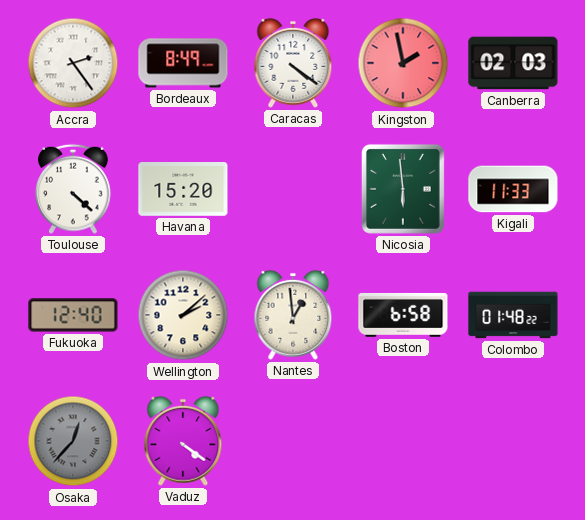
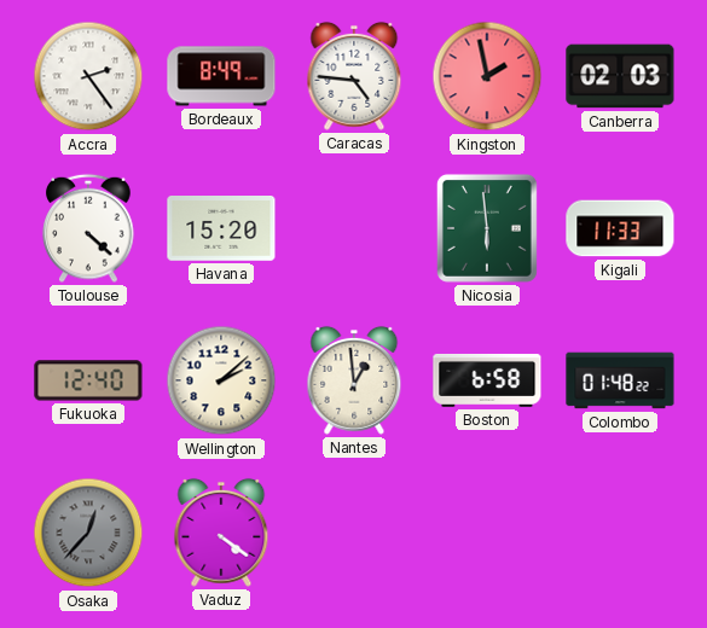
Caracas: 4:21 -> 4:46 (354, 76)
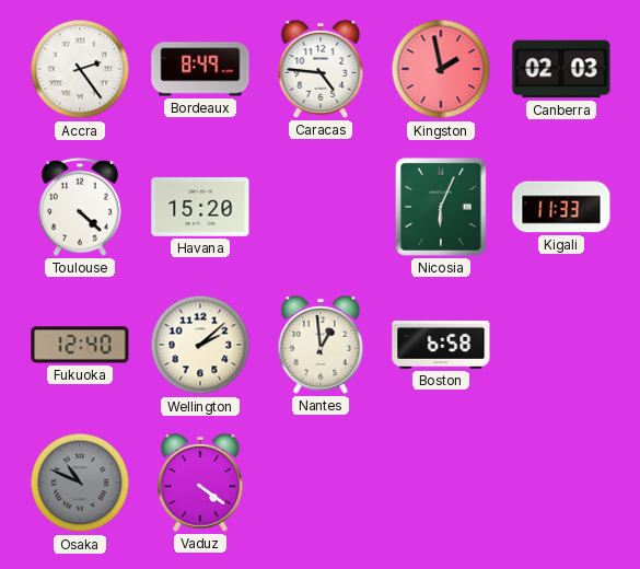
Nicosia: 5:59 -> 6:04 (441, 207)
Colombo: 01:48 -> none (620, 380)
Osaka: 12:37 -> 10:49 (80, 483)
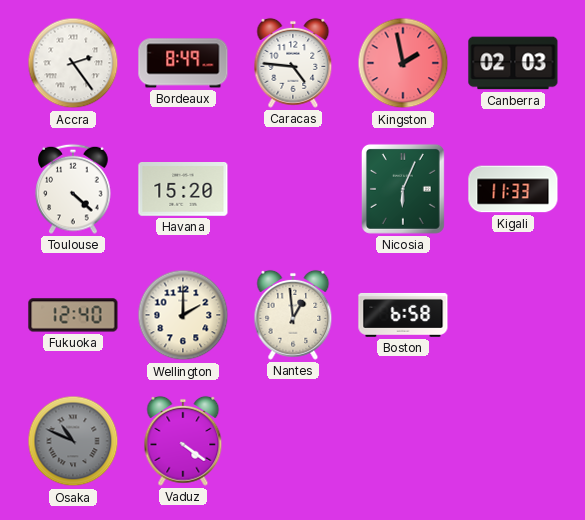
Wellington: 2:08 -> 2:00 (183, 315)
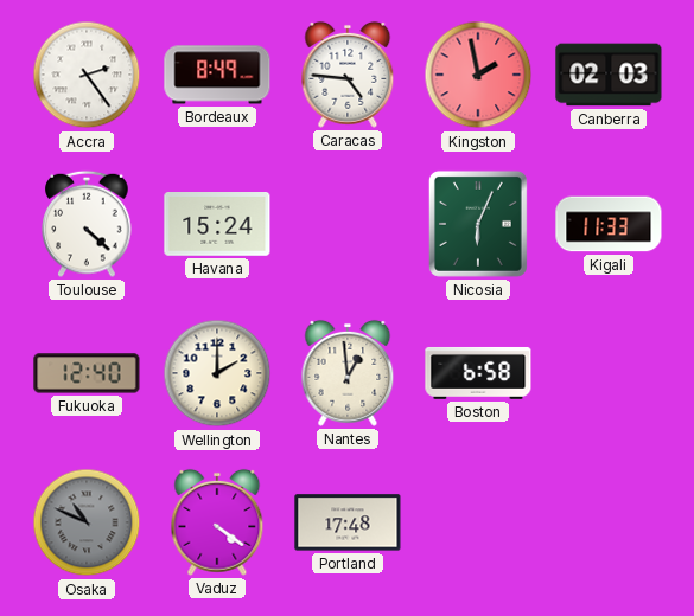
Havana: 15:20 -> 15:24 (217, 225)
Portland: none -> 17:48 (348, 522)
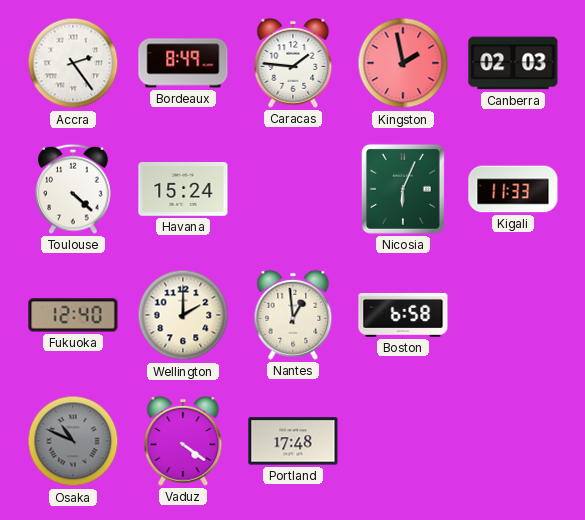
Caracas: 4:46 -> 1:46 (293, 63)
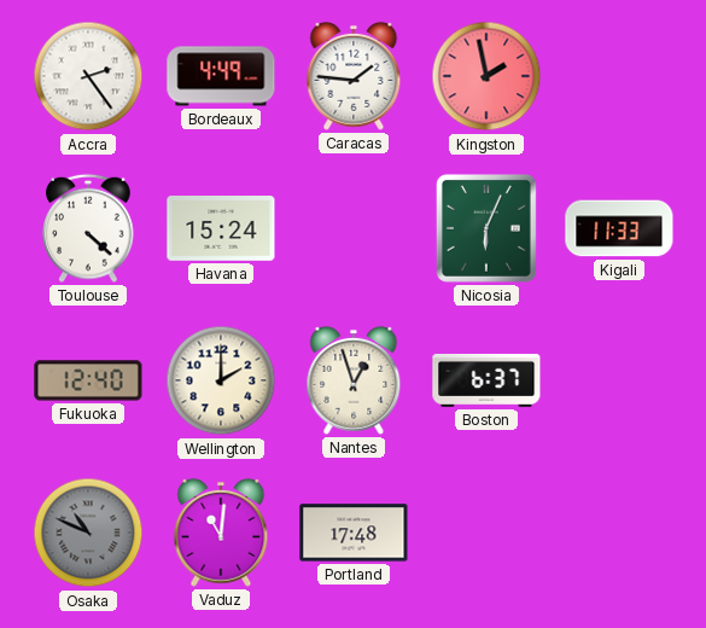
Bordeaux: 8:49 -> 4:49 (221, 76)
Canberra: 02:03 -> none (513, 63)
Nantes: 12:59 -> 12:57 (354, 380)
Boston: 6:58 -> 6:37 (486, 380)
Vaduz: 4:21 -> 11:01 (221, 533)
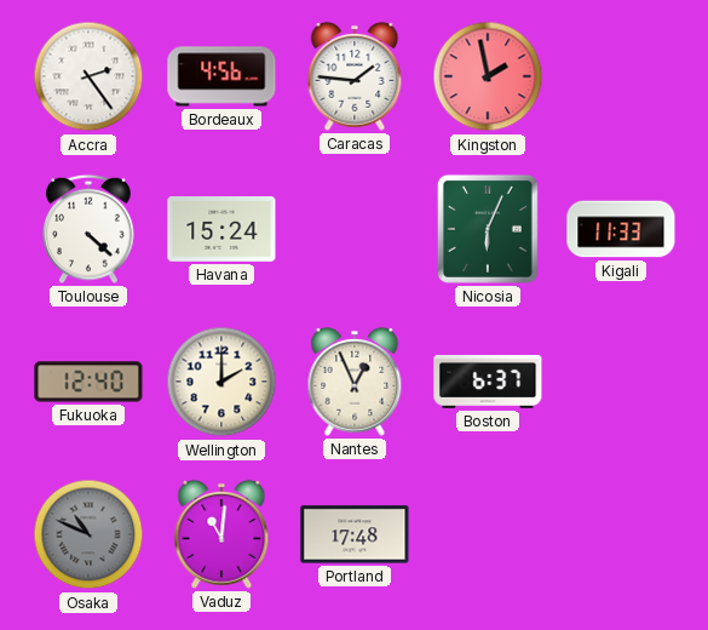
Bordeaux: 4:49 -> 4:56 (221, 76)
Nantes: 12:57 -> 12:56 (355, 382)
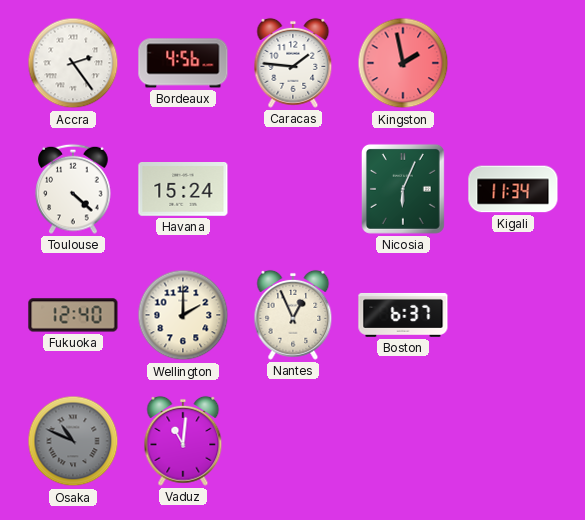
Kigali: 11:33 -> 11:34 (513, 189)
Portland: 17:48 -> none (355, 534)
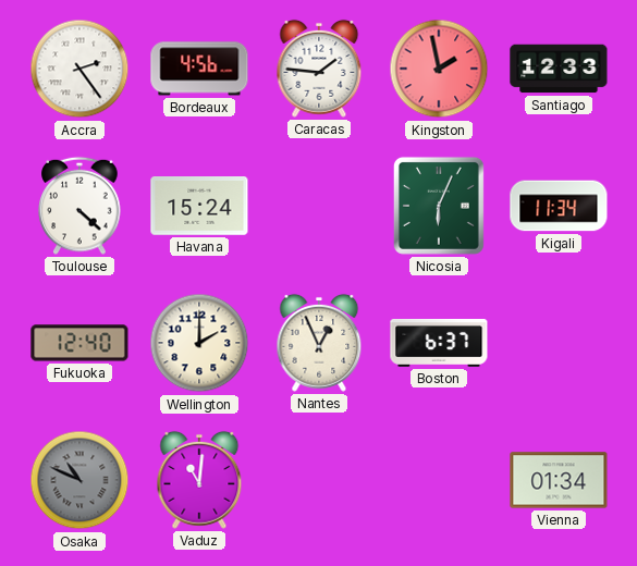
Santiago: none -> 12:33 (559, 69)
Vienna: none -> 01:34 (559, 480)
